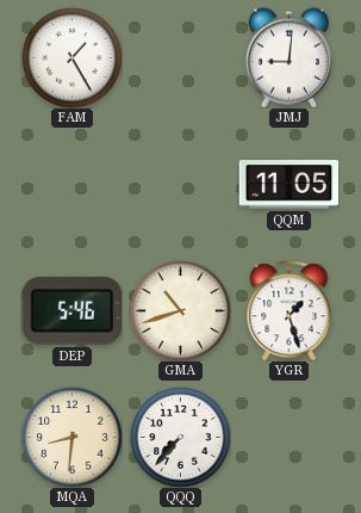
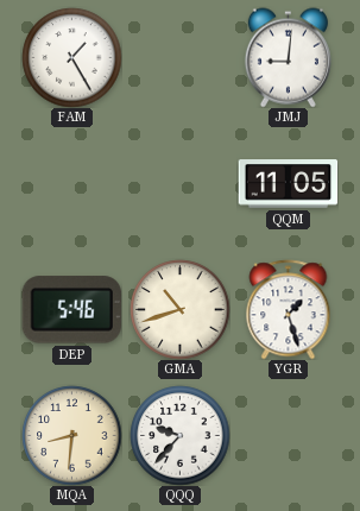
QQQ: 7:37 -> 9:37 (179, 435)
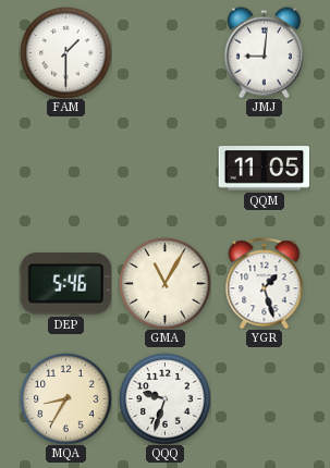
FAM: 1:25 -> 1:30 (65, 52)
GMA: 10:42 -> 11:05 (164, 283)
MQA: 8:31 -> 8:35 (65, 398)
QQQ: 9:37 -> 9:33 (164, 398)
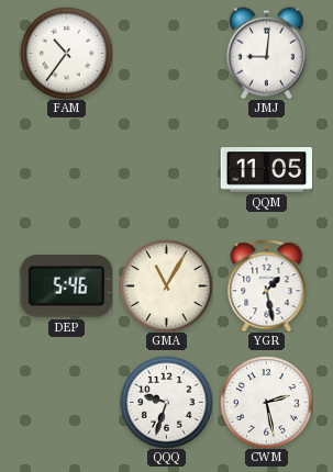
FAM: 1:30 -> 10:36 (66, 53)
YGR: 1:27 -> 1:28 (267, 285)
MQA: 8:35 -> none (65, 398)
CWM: none -> 2:28 (266, 402)
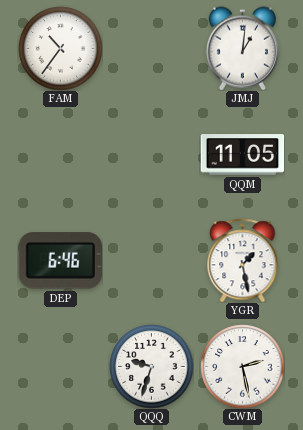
JMJ: 9:01 -> 1:01 (242, 48)
DEP: 5:46 -> 6:46 (60, 261)
GMA: 11:05 -> none (166, 285)
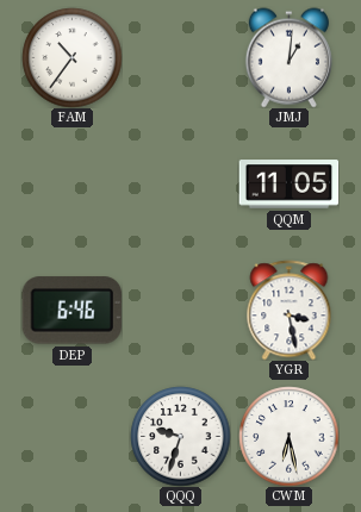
YGR: 1:28 -> 3:28 (290, 310)
CWM: 2:28 -> 6:28 (288, 436)
